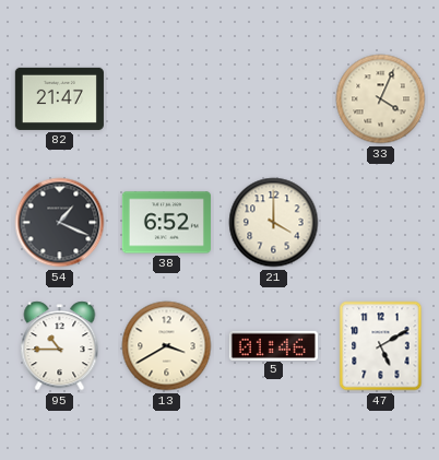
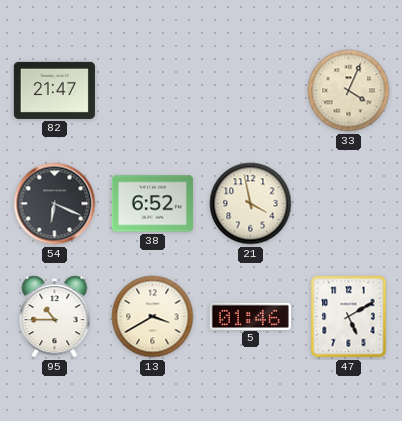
54: 1:19 -> 6:19 (55, 204)
21: 4:00 -> 3:58 (251, 204)
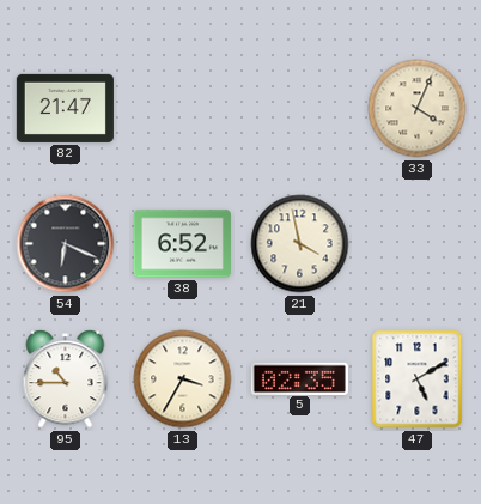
13: 3:40 -> 3:35 (183, 379)
5: 01:46 -> 02:35 (299, 378)
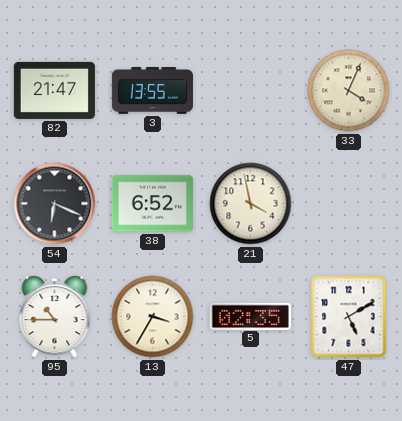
3: none -> 13:55 (152, 91)
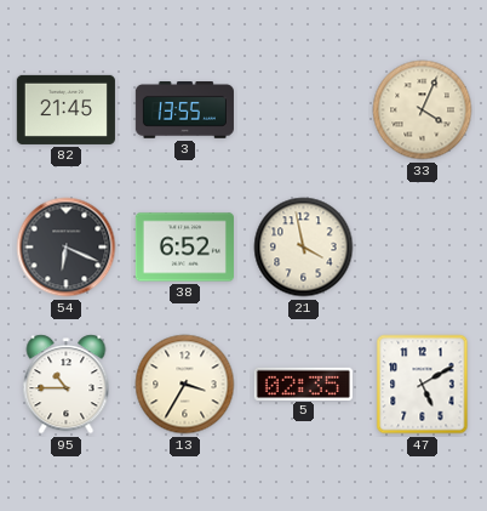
82: 21:47 -> 21:45 (65, 109)
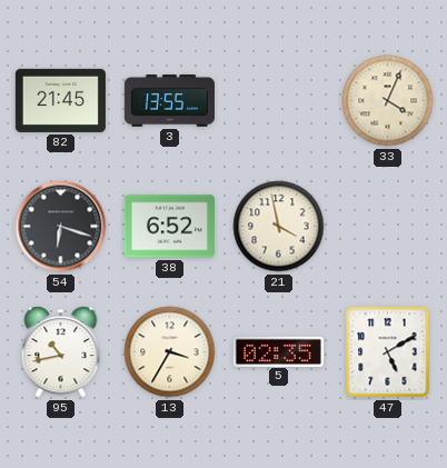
54: 6:19 -> 6:18 (61, 227)
95: 10:45 -> 10:43 (61, 352)
